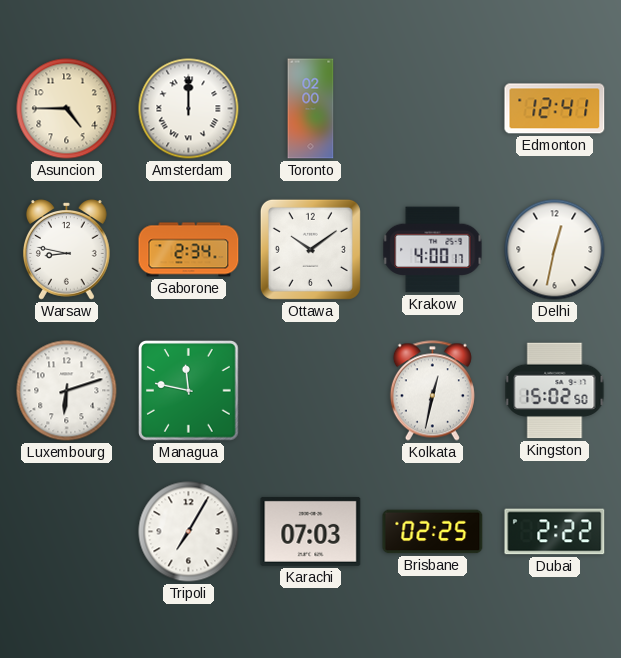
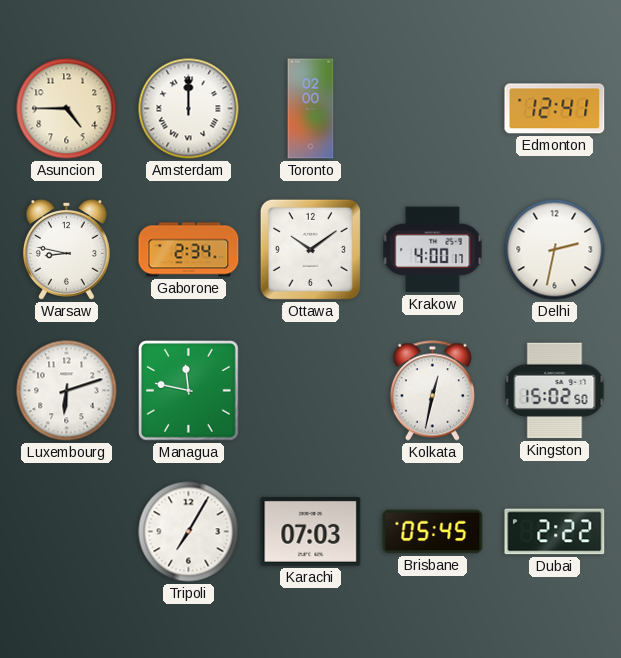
Delhi: 12:32 -> 2:32 (555, 250)
Brisbane: 02:25 -> 05:45 (433, 532)
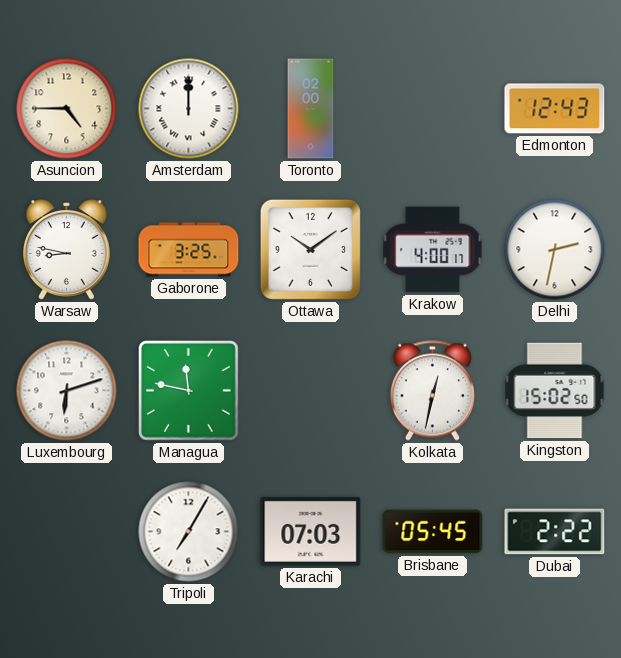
Edmonton: 12:41 -> 12:43 (555, 109)
Gaborone: 2:34 -> 3:25 (189, 250)
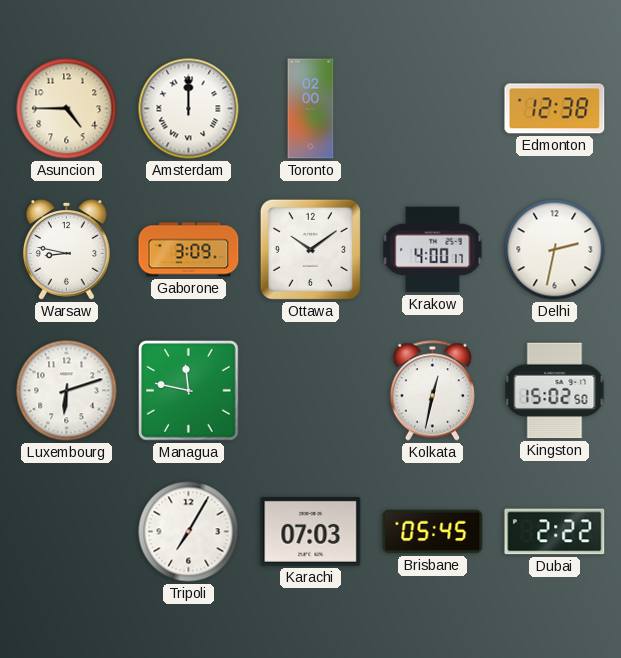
Edmonton: 12:43 -> 12:38 (555, 109)
Gaborone: 3:25 -> 3:09 (189, 250)
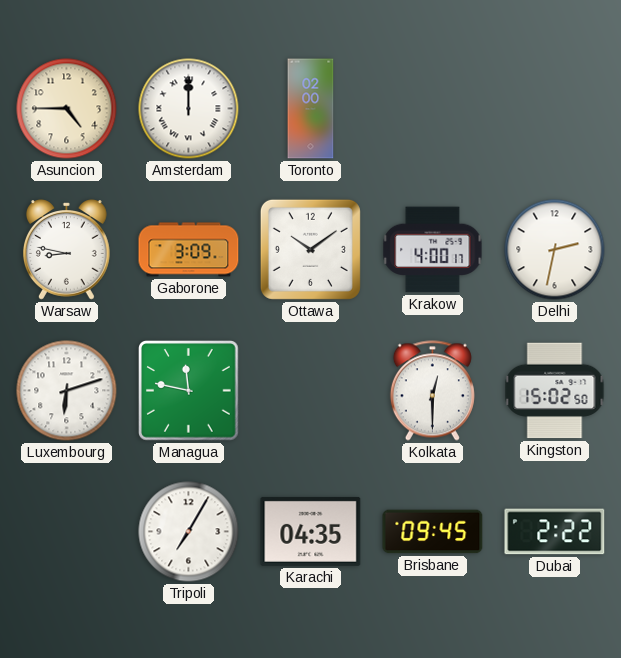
Edmonton: 12:38 -> none (555, 109)
Kolkata: 12:32 -> 12:30 (432, 391)
Karachi: 07:03 -> 04:35 (311, 531)
Brisbane: 05:45 -> 09:45 (433, 532)
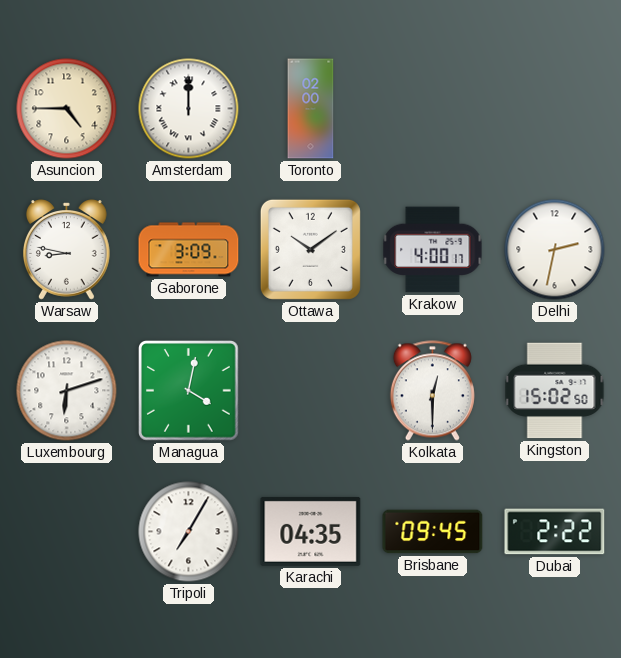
Managua: 11:47 -> 4:02 (189, 391)
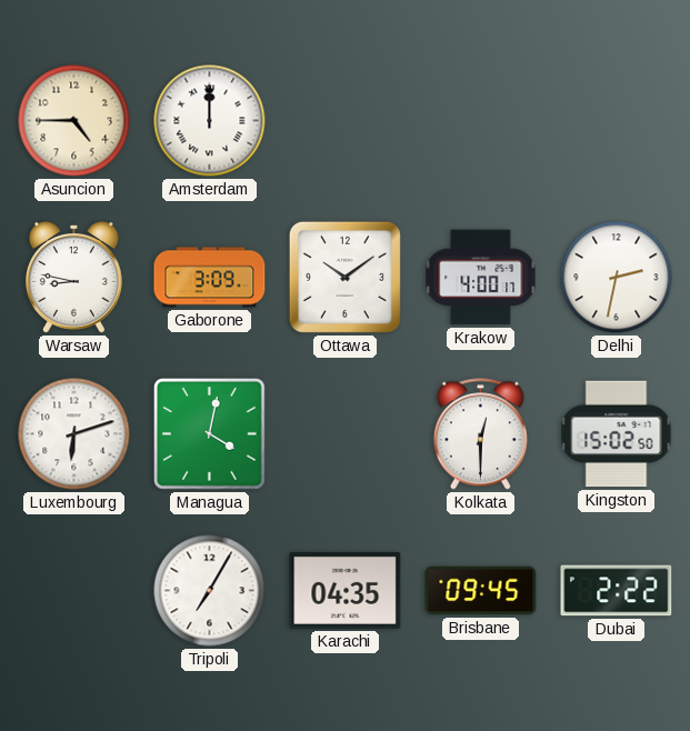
Toronto: 02:00 -> none (311, 109)
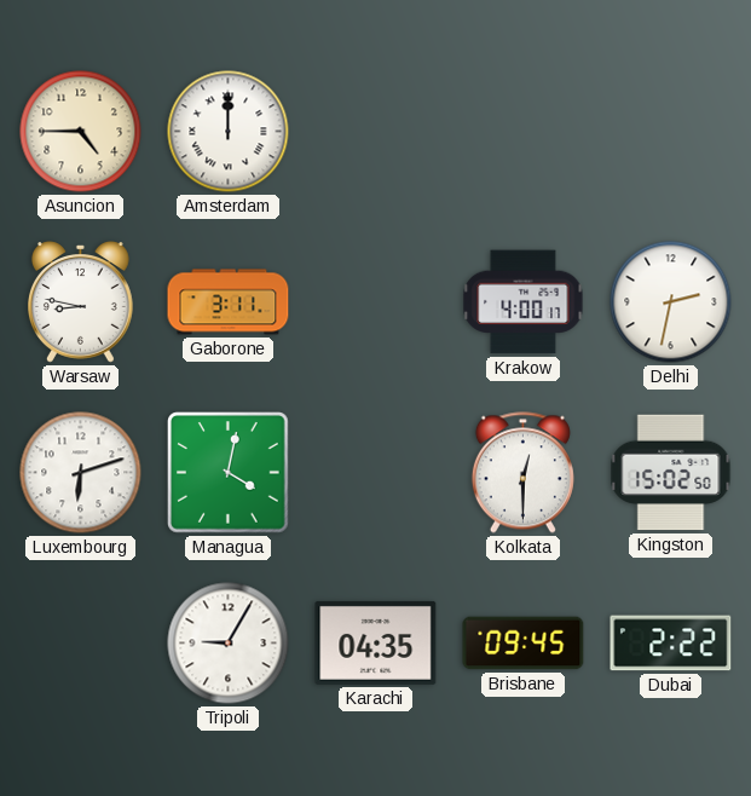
Gaborone: 3:09 -> 3:11 (229, 302)
Ottawa: 10:09 -> none (344, 277)
Tripoli: 7:05 -> 9:05 (229, 644)
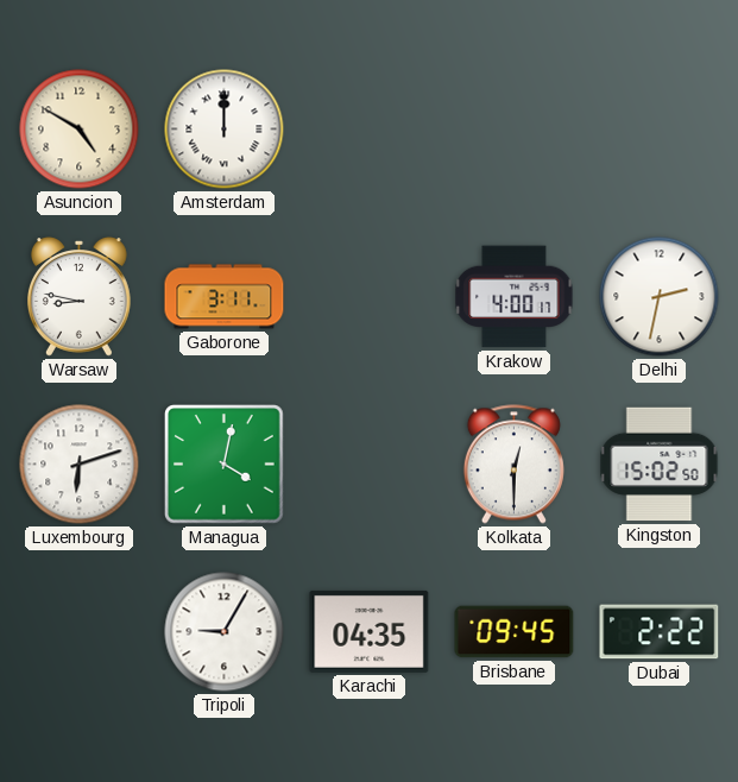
Asuncion: 4:45 -> 4:50 (80, 130)
